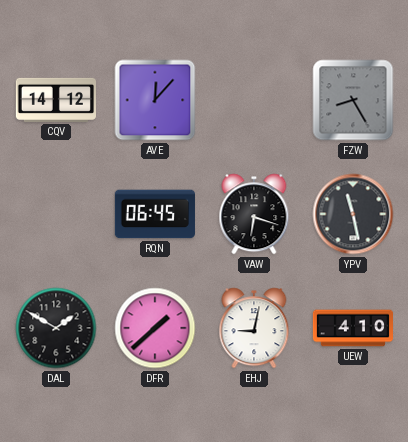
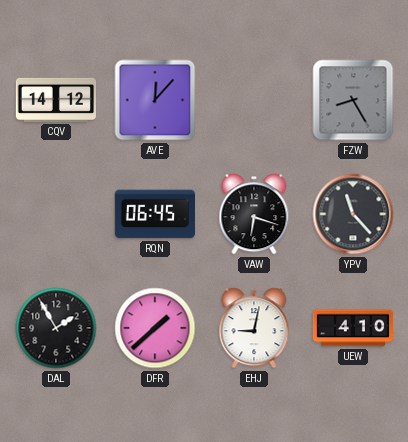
YPV: 11:28 -> 11:23 (353, 214)
DAL: 1:50 -> 1:55 (56, 328)
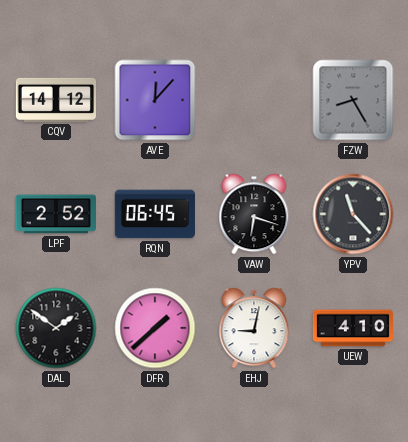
LPF: none -> 2:52 (56, 214)
DAL: 1:55 -> 1:51 (56, 328)
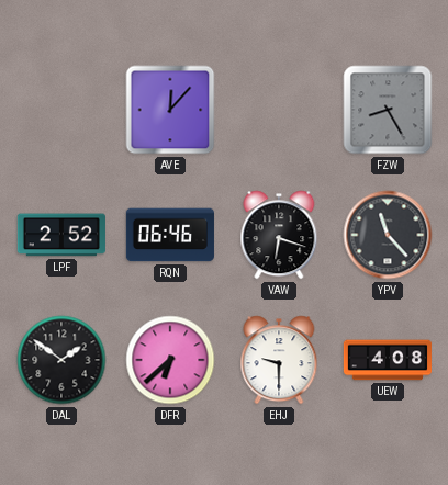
CQV: 14:12 -> none (55, 100)
RQN: 06:45 -> 06:46 (170, 235)
DFR: 1:38 -> 6:38 (170, 360)
EHJ: 9:02 -> 9:30 (279, 360)
UEW: 4:10 -> 4:08 (387, 360)
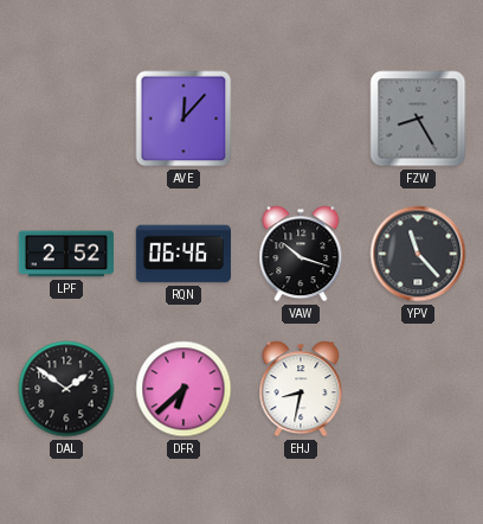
VAW: 6:18 -> 10:18 (301, 254)
EHJ: 9:30 -> 8:32 (301, 389)
UEW: 4:08 -> none (387, 360)
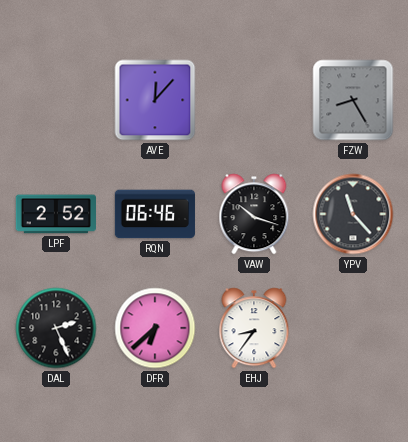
DAL: 1:51 -> 2:26 (56, 328)
EHJ: 8:32 -> 8:36 (254, 328)
